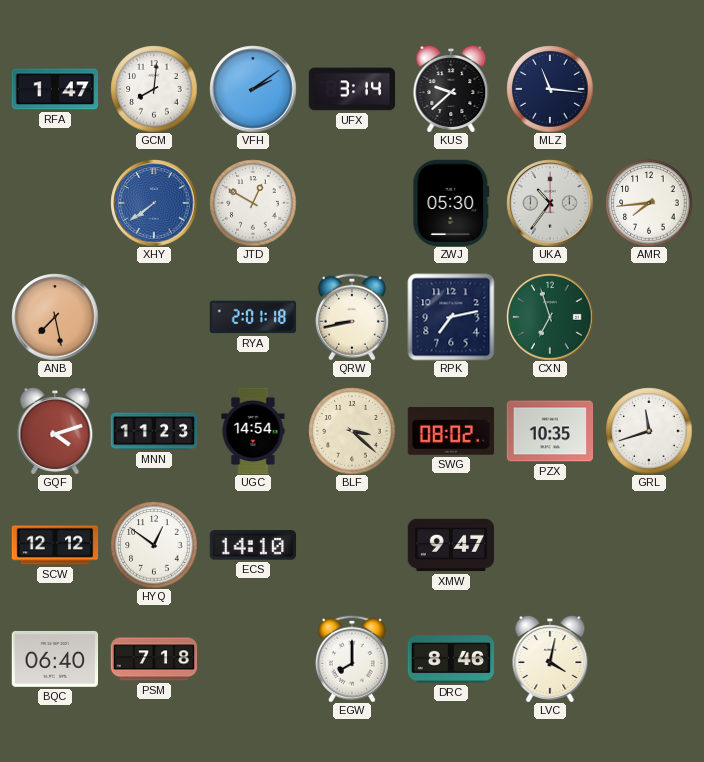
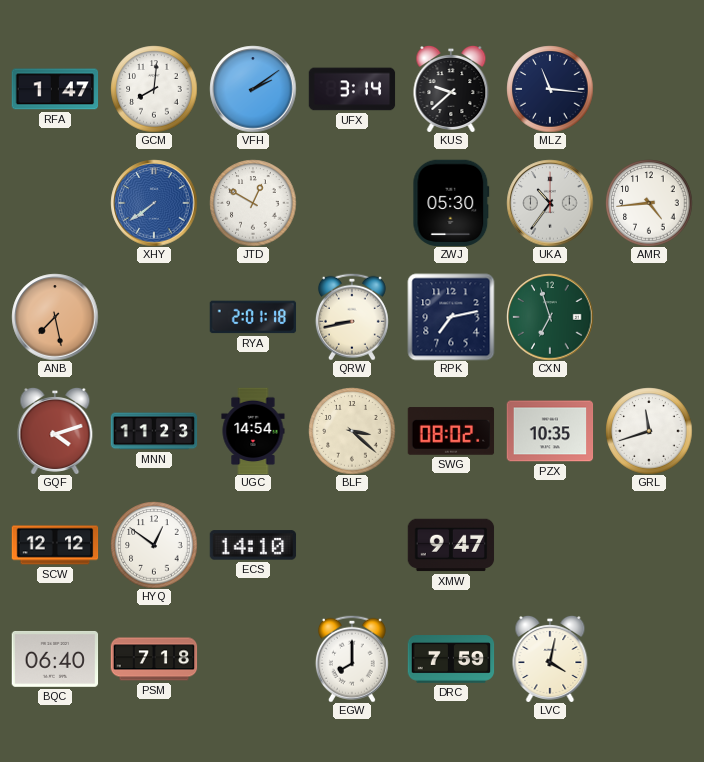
AMR: 7:44 -> 4:44 (649, 203)
DRC: 8:46 -> 7:59 (451, 659)
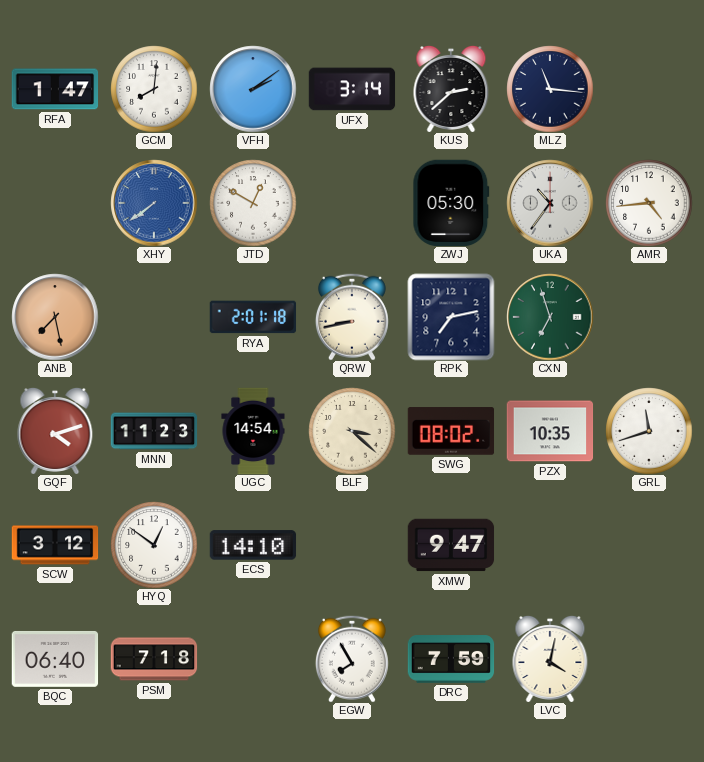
KUS: 9:38 -> 2:38 (451, 89)
SCW: 12:12 -> 3:12 (55, 545)
EGW: 8:00 -> 7:55 (352, 659)
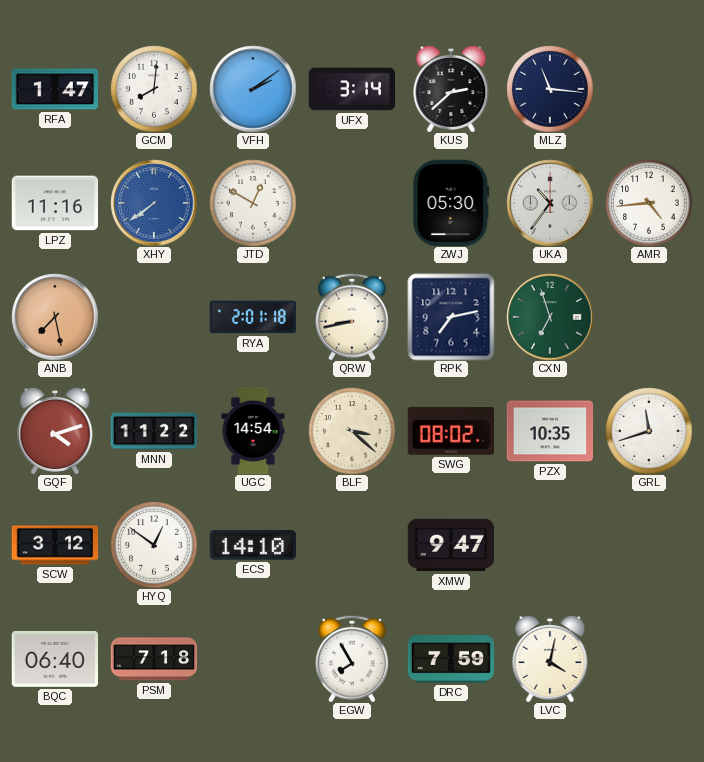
LPZ: none -> 11:16 (55, 203)
MNN: 11:23 -> 11:22 (154, 431)
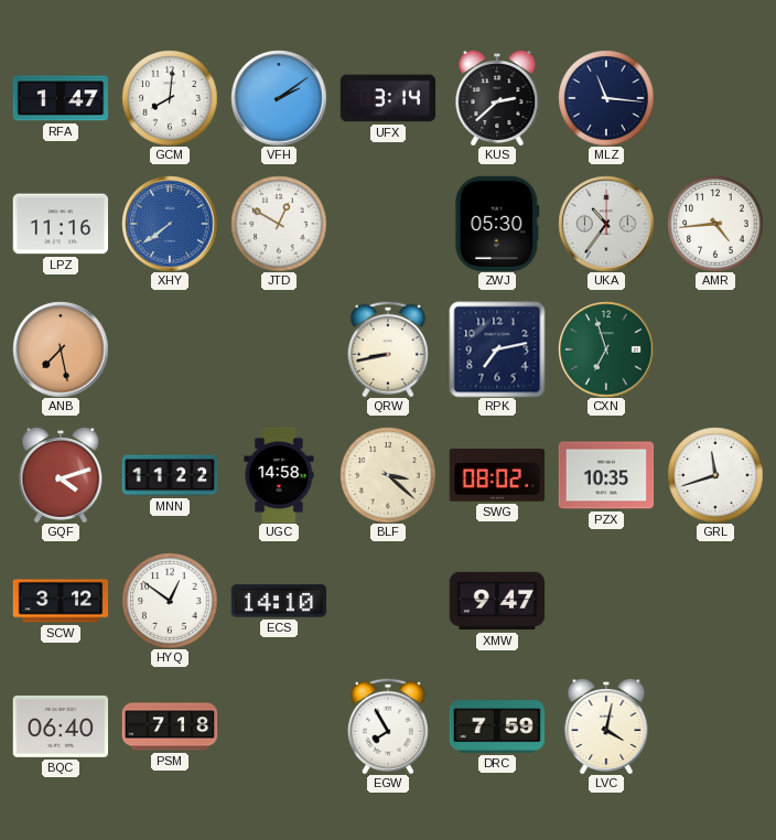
RYA: 2:01 -> none (253, 317)
UGC: 14:54 -> 14:58 (279, 475)
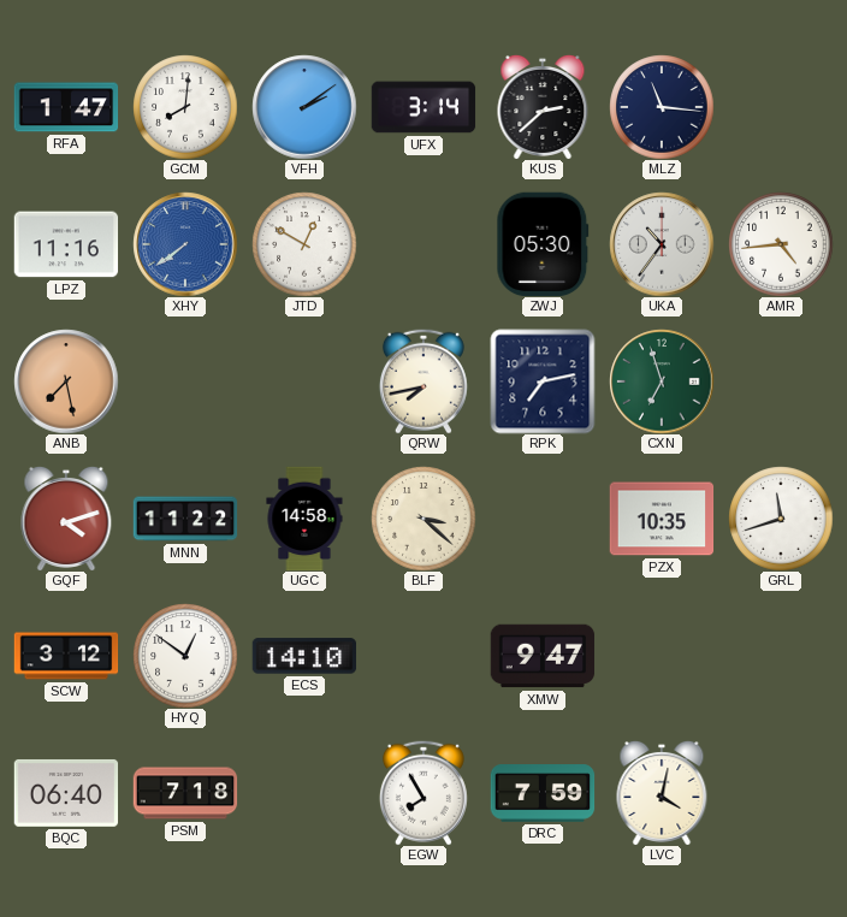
QRW: 8:43 -> 7:43 (423, 381)
SWG: 08:02 -> none (497, 475)
